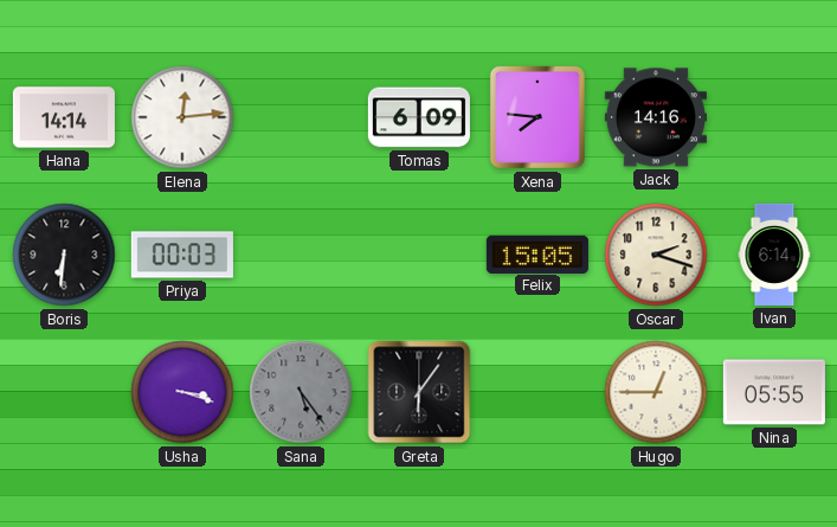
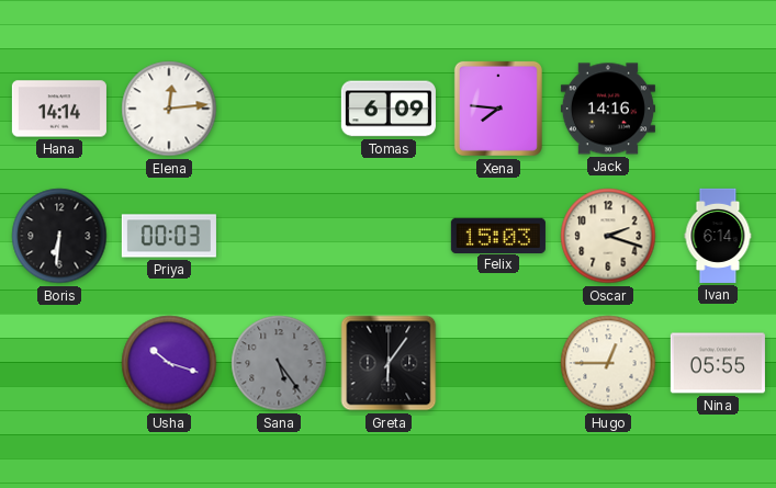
Felix: 15:05 -> 15:03 (498, 235)
Usha: 3:18 -> 10:18 (169, 363)
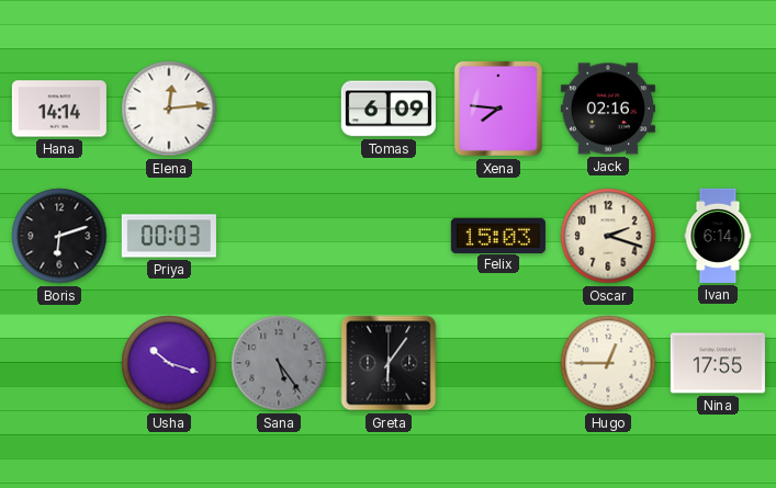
Jack: 14:16 -> 02:16 (608, 109)
Boris: 6:31 -> 6:12 (59, 236)
Nina: 05:55 -> 17:55 (718, 363)
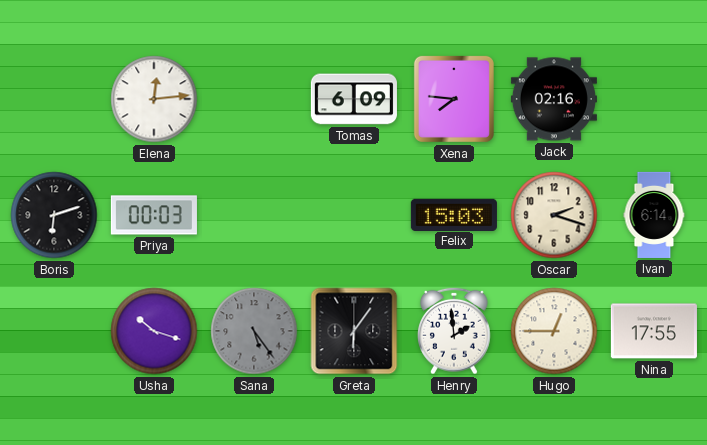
Hana: 14:14 -> none (59, 109)
Henry: none -> 1:59 (455, 331)
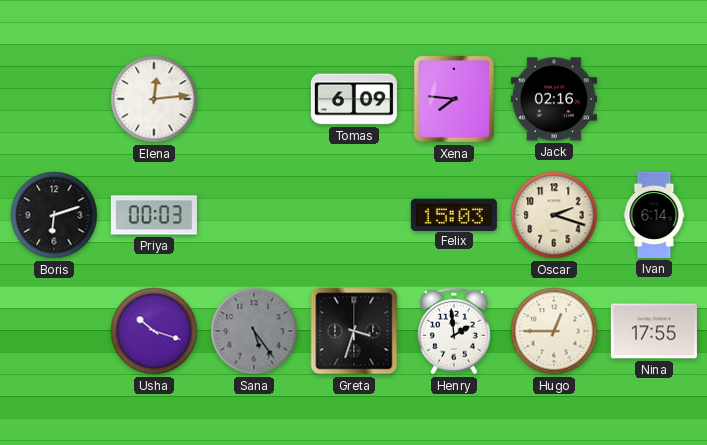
Greta: 6:06 -> 3:33 (354, 331)
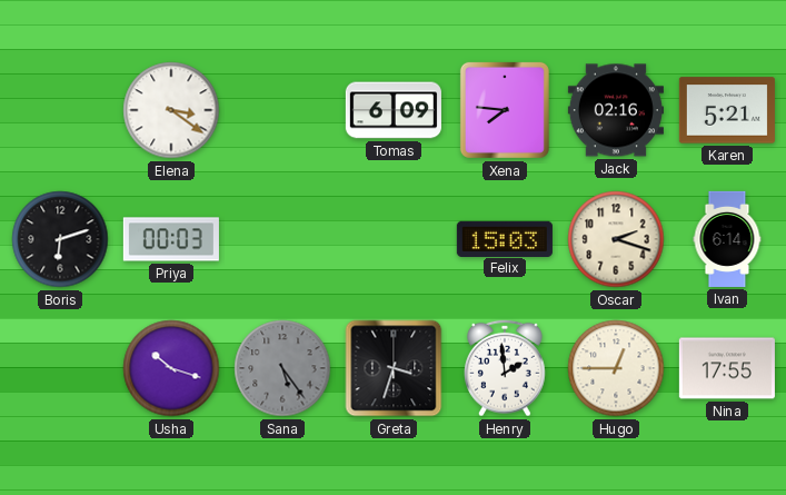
Elena: 12:14 -> 3:21 (171, 110)
Karen: none -> 5:21 (727, 110)
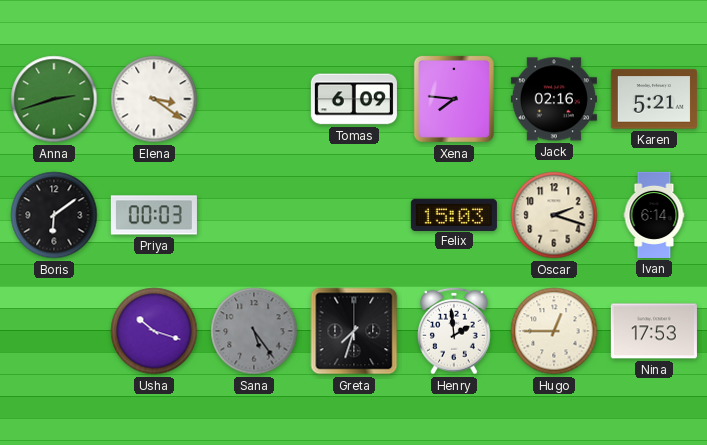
Anna: none -> 2:42 (54, 99)
Boris: 6:12 -> 6:09 (54, 215)
Greta: 3:33 -> 7:33 (354, 331)
Nina: 17:55 -> 17:53 (654, 331)
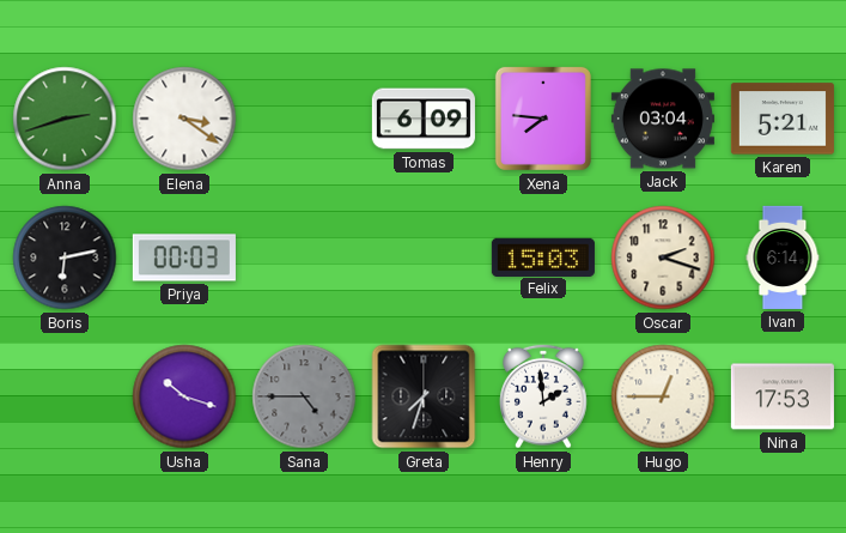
Jack: 02:16 -> 03:04 (663, 119)
Boris: 6:09 -> 6:13 (65, 258)
Sana: 5:24 -> 4:45 (304, 396)
